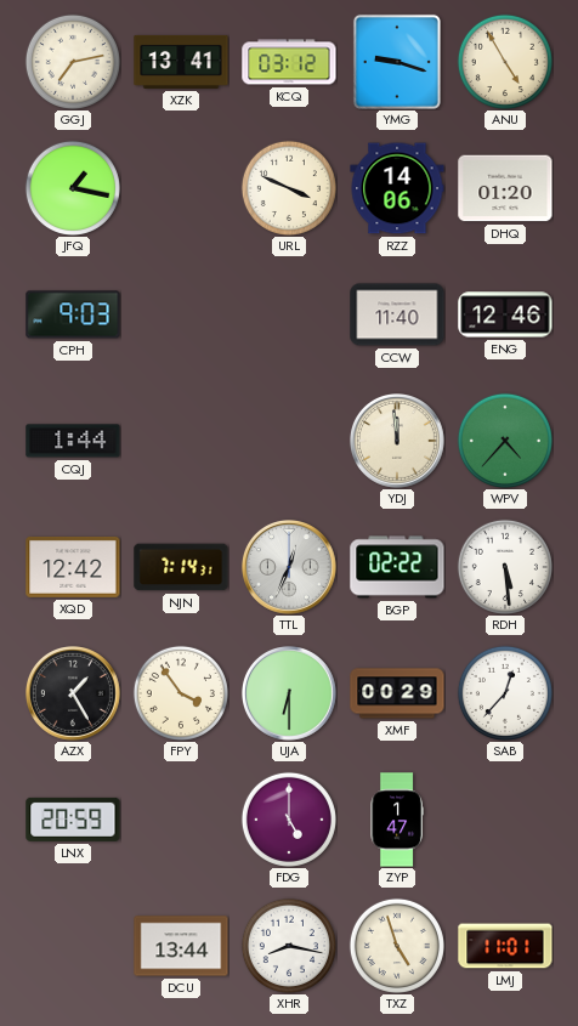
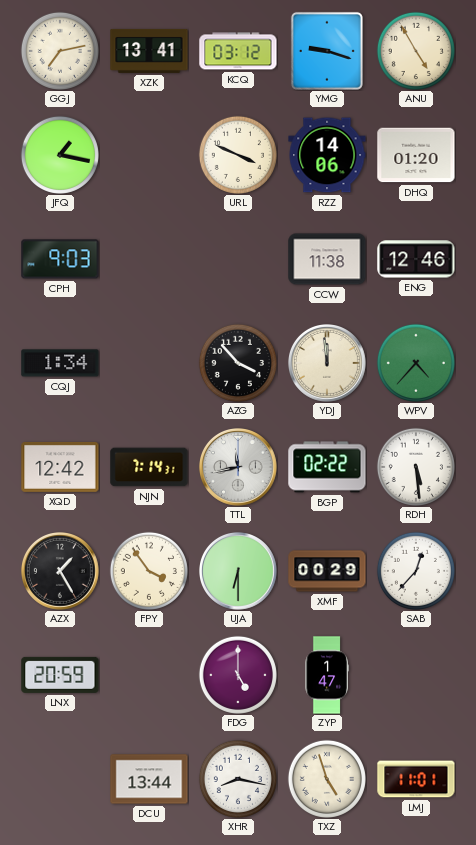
CCW: 11:40 -> 11:38 (327, 259)
CQJ: 1:44 -> 1:34 (60, 363)
AZG: none -> 3:53 (238, 363)
TTL: 12:34 -> 11:43 (239, 468)
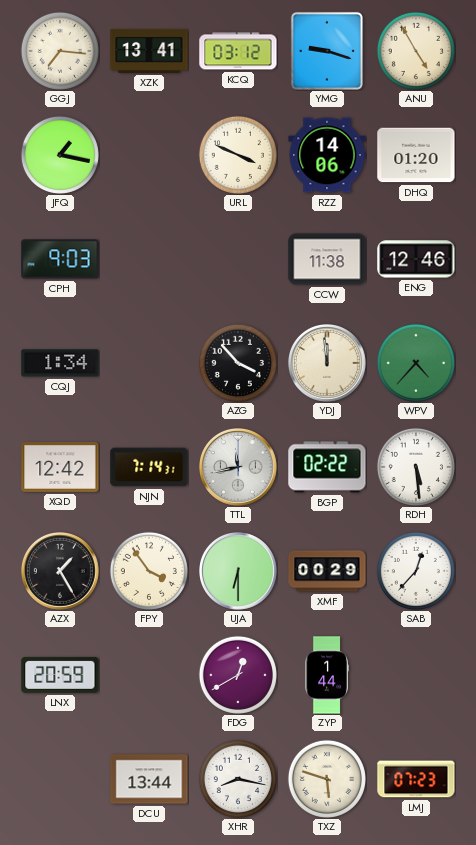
GGJ: 7:13 -> 7:16 (60, 51)
FDG: 5:00 -> 12:40 (238, 675)
ZYP: 1:47 -> 1:44 (327, 675)
TXZ: 4:57 -> 5:48 (327, 779)
LMJ: 11:01 -> 07:23 (416, 779)
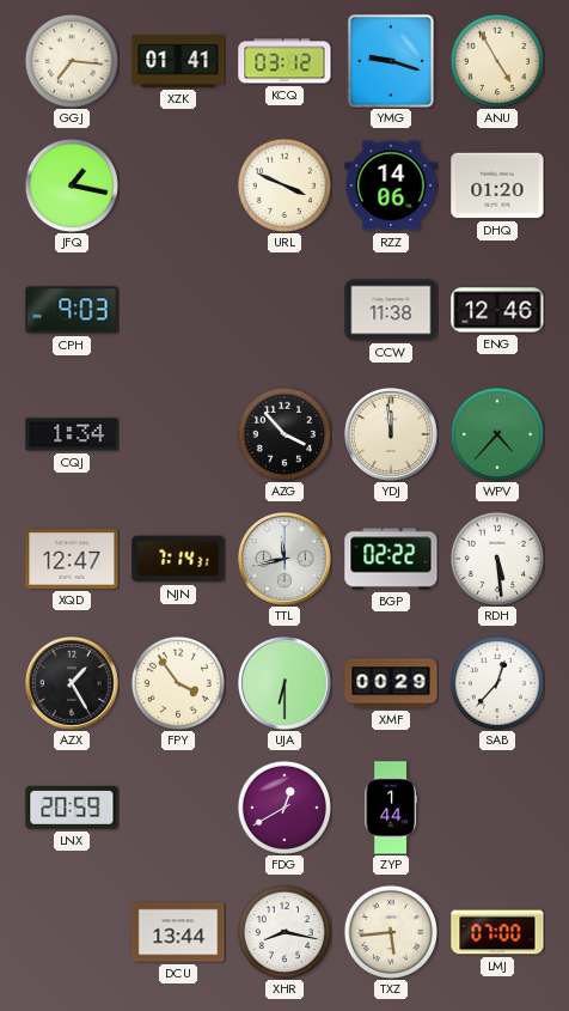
XZK: 13:41 -> 01:41 (178, 61)
XQD: 12:42 -> 12:47 (72, 559)
TXZ: 5:48 -> 5:44 (391, 932)
LMJ: 07:23 -> 07:00 (497, 932)
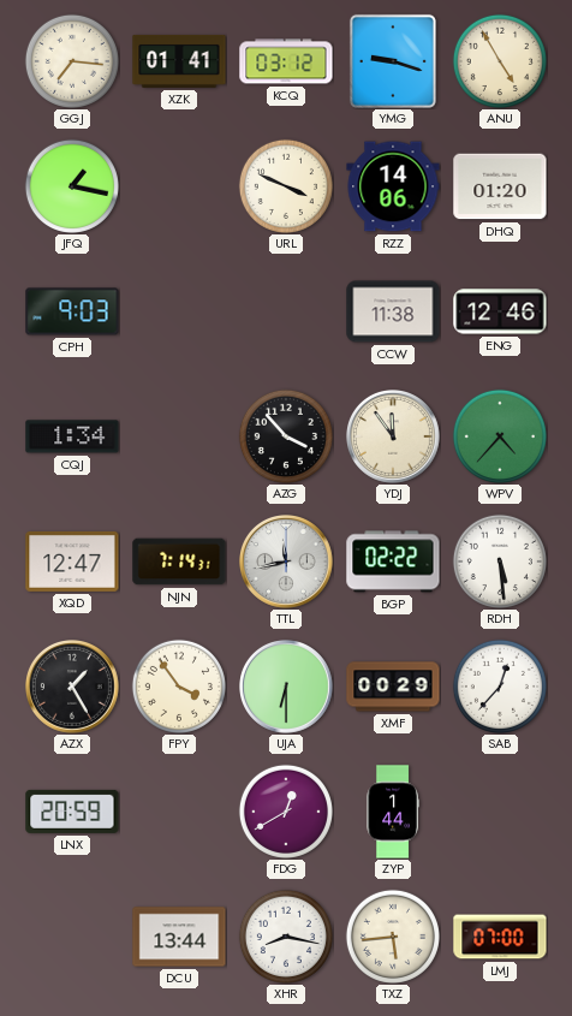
YDJ: 11:59 -> 11:54 (394, 438)
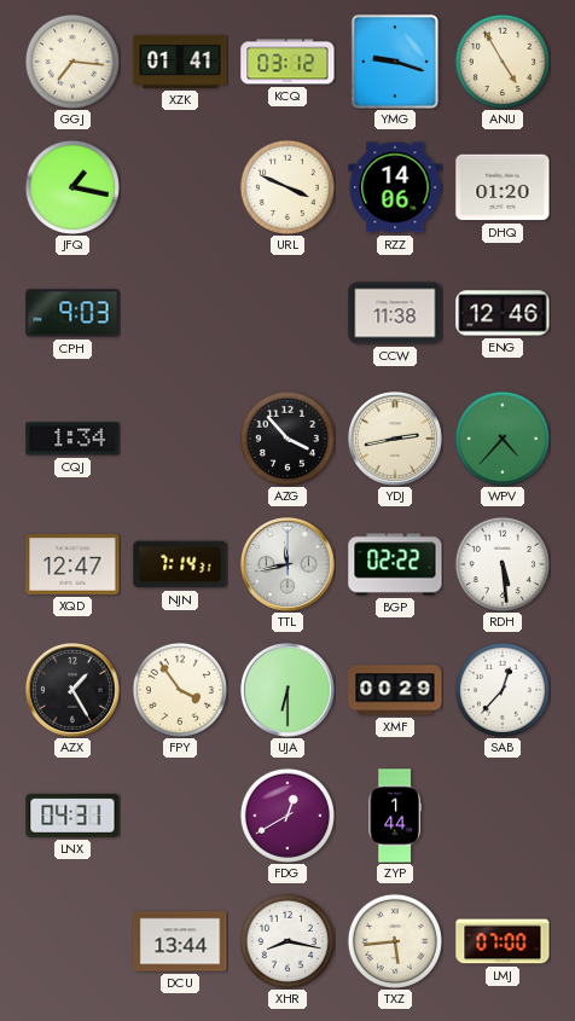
YDJ: 11:54 -> 2:43 (396, 440)
LNX: 20:59 -> 04:31 (72, 816)
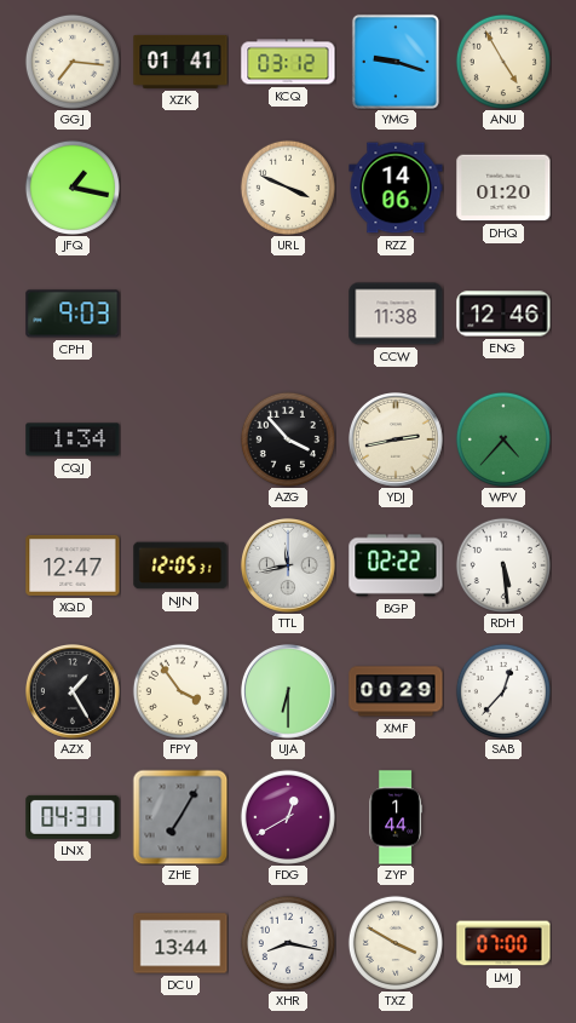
NJN: 7:14 -> 12:05 (180, 565)
ZHE: none -> 7:05 (180, 817)
TXZ: 5:44 -> 3:50 (396, 943)
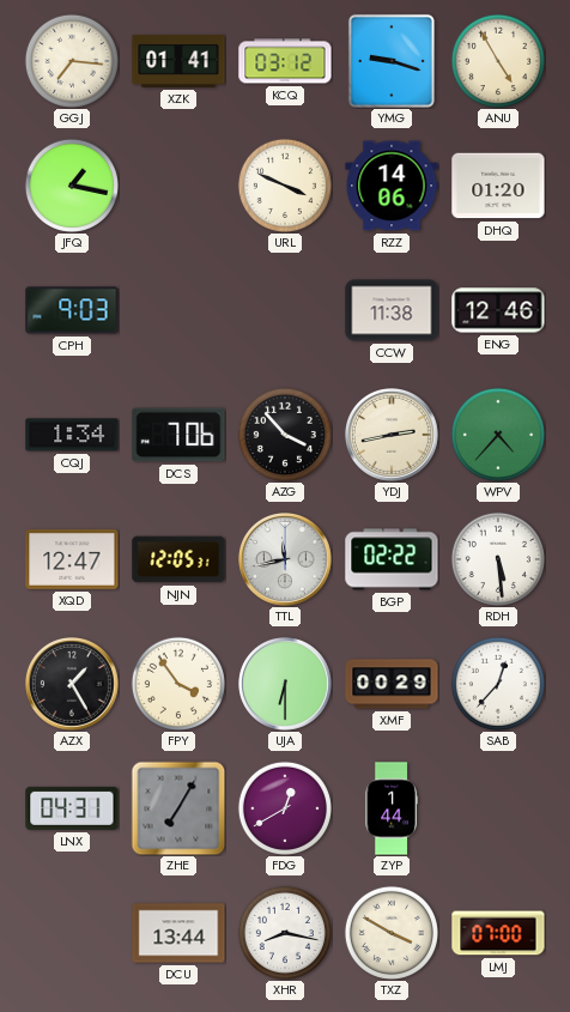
DCS: none -> 7:06 (178, 435)
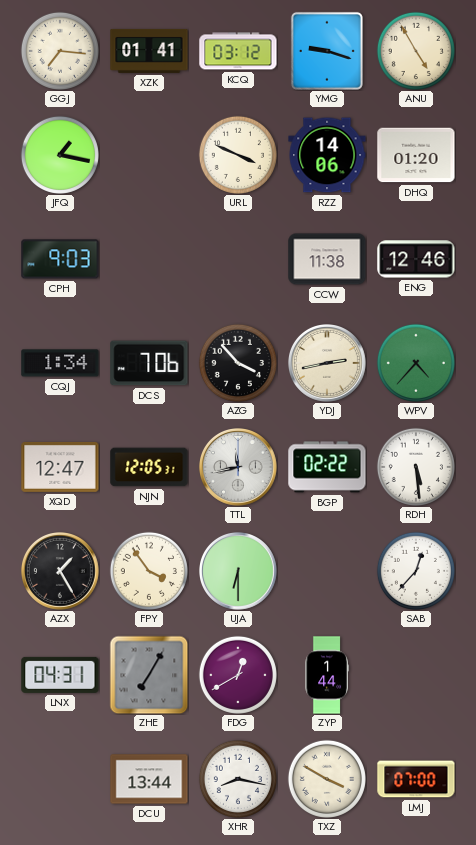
XMF: 00:29 -> none (392, 684)
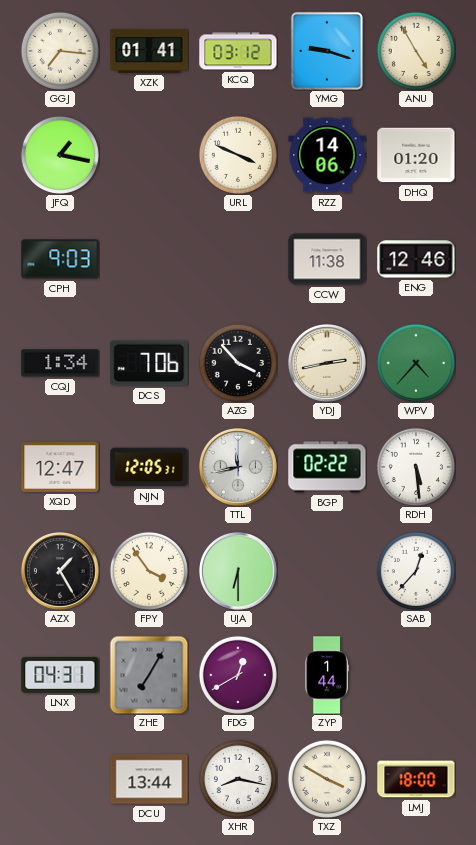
LMJ: 07:00 -> 18:00 (416, 779)
